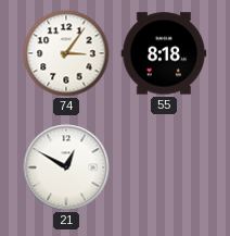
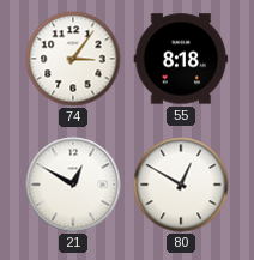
80: none -> 12:50 (181, 185)
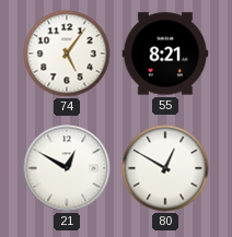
74: 3:06 -> 5:06 (67, 54)
55: 8:18 -> 8:21 (165, 54)
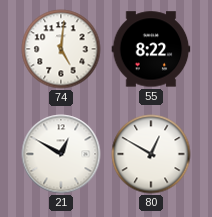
74: 5:06 -> 5:01 (61, 49)
55: 8:21 -> 8:22 (151, 49)
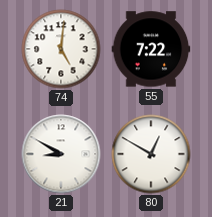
55: 8:22 -> 7:22 (151, 49)
21: 12:50 -> 8:50 (61, 154)
